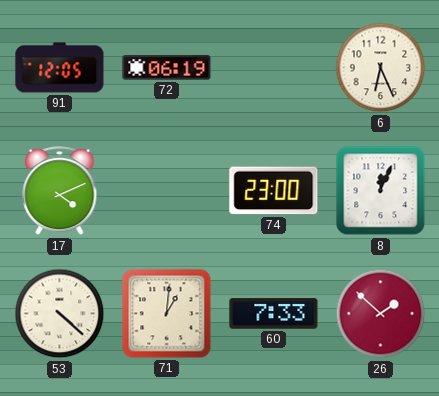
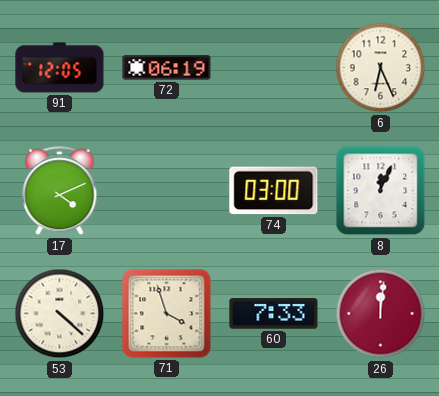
74: 23:00 -> 03:00 (274, 191)
71: 1:01 -> 3:57 (167, 314)
26: 1:52 -> 12:01 (381, 314)
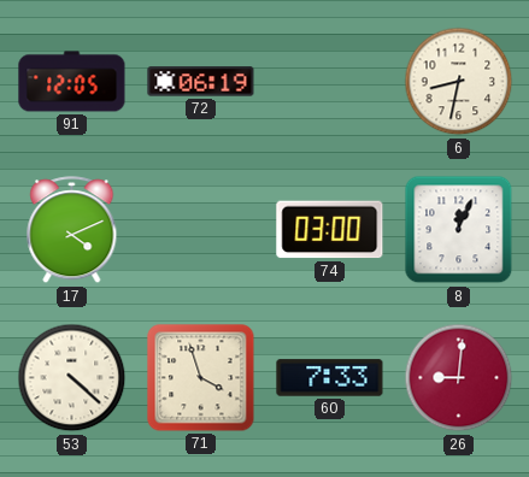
6: 6:26 -> 8:32 (459, 82)
26: 12:01 -> 9:01 (459, 378)
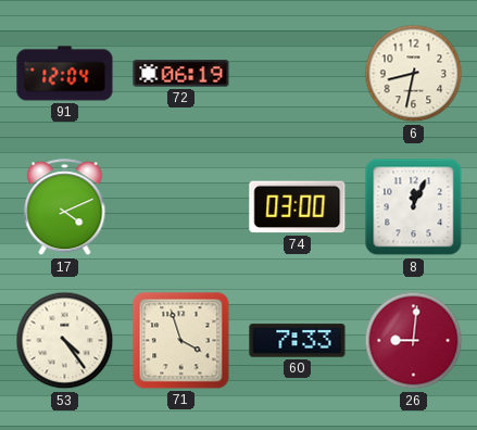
91: 12:05 -> 12:04 (65, 74)
53: 4:22 -> 4:24 (65, 341)
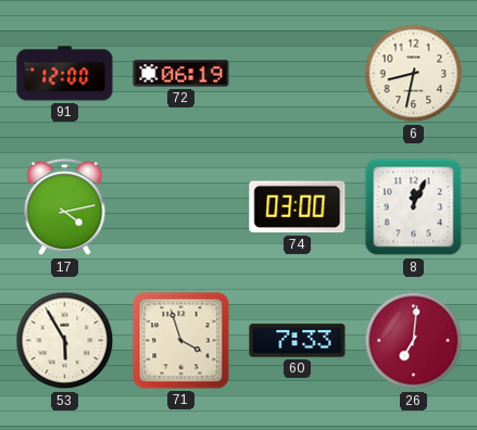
91: 12:04 -> 12:00 (65, 74)
17: 4:11 -> 4:13 (65, 207)
53: 4:24 -> 5:55 (65, 341)
26: 9:01 -> 7:01 (414, 341)
